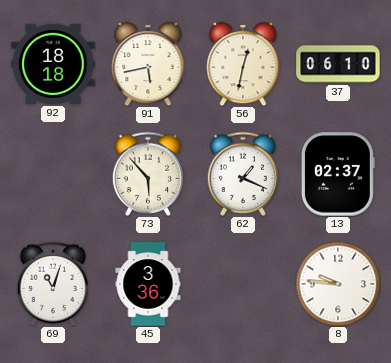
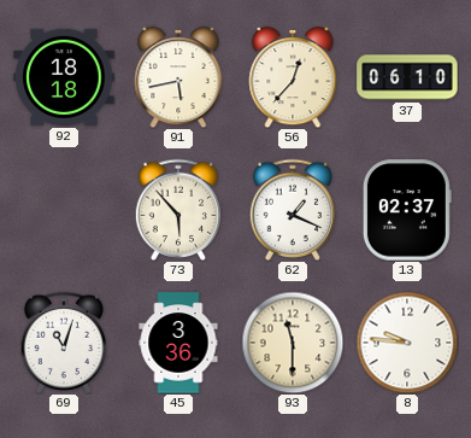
56: 12:32 -> 12:37 (293, 77)
93: none -> 11:30 (293, 343)
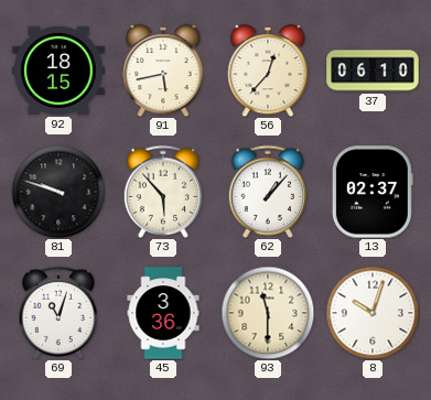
92: 18:18 -> 18:15 (58, 71)
81: none -> 9:48 (58, 192)
62: 1:19 -> 1:07 (268, 192)
8: 9:46 -> 10:03 (373, 313)
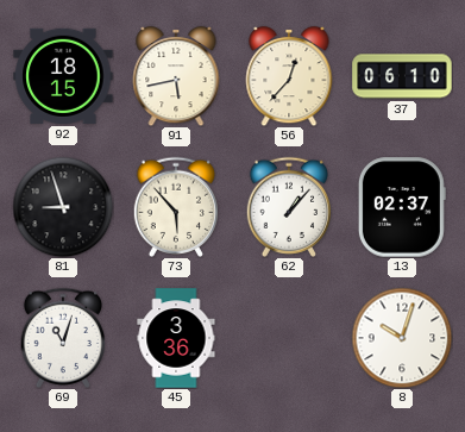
81: 9:48 -> 8:57 (63, 207)
93: 11:30 -> none (268, 313)
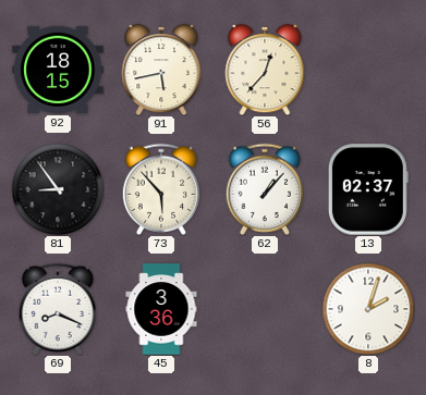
37: 06:10 -> none (402, 76)
81: 8:57 -> 8:54 (58, 189)
69: 11:03 -> 8:19 (58, 309)
8: 10:03 -> 2:03 (368, 309)
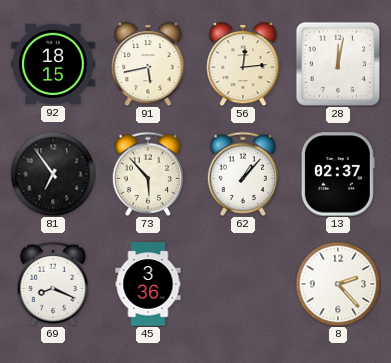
56: 12:37 -> 12:14 (243, 64)
28: none -> 12:02 (338, 64)
81: 8:54 -> 6:54 (53, 174)
8: 2:03 -> 2:23 (338, 284)
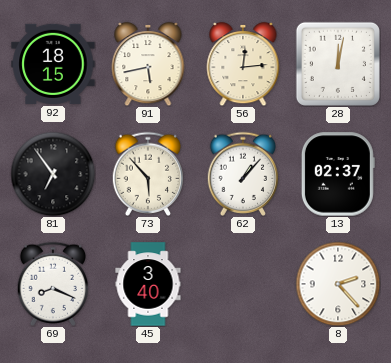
45: 3:36 -> 3:40 (148, 284)
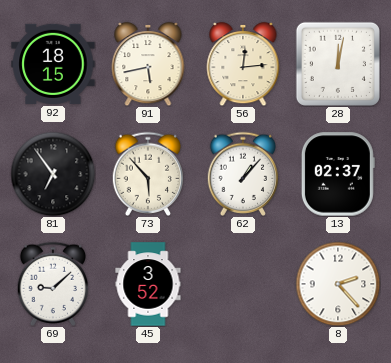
69: 8:19 -> 9:08 (53, 284)
45: 3:40 -> 3:52 (148, 284)
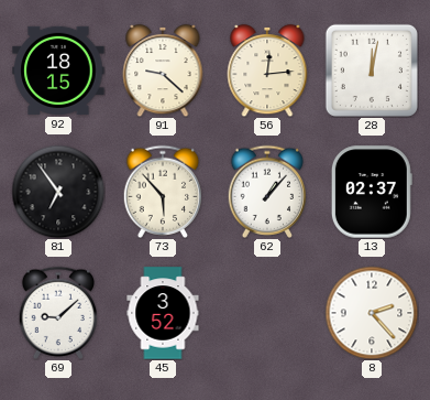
91: 5:43 -> 9:22 (163, 71)
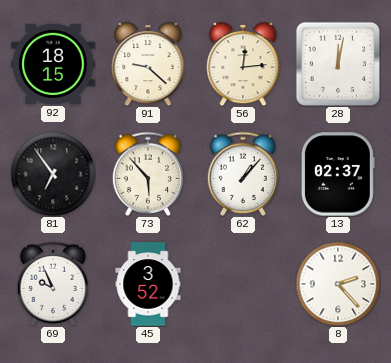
69: 9:08 -> 9:56 (53, 284)
